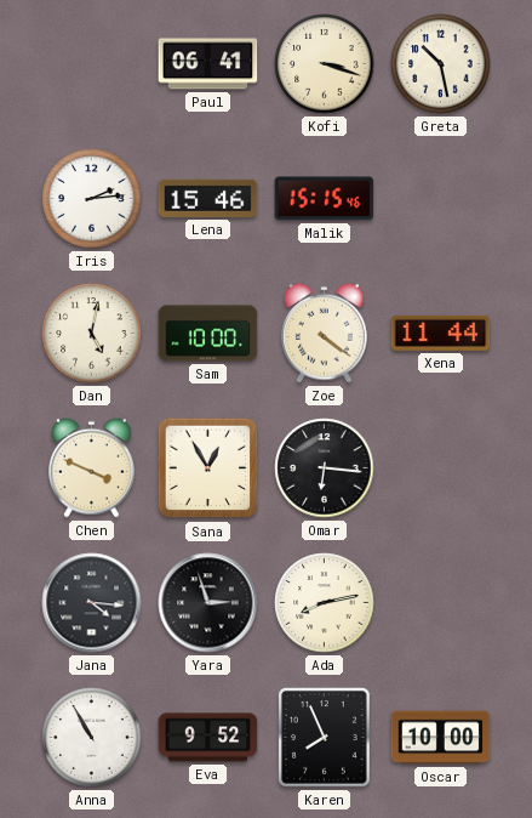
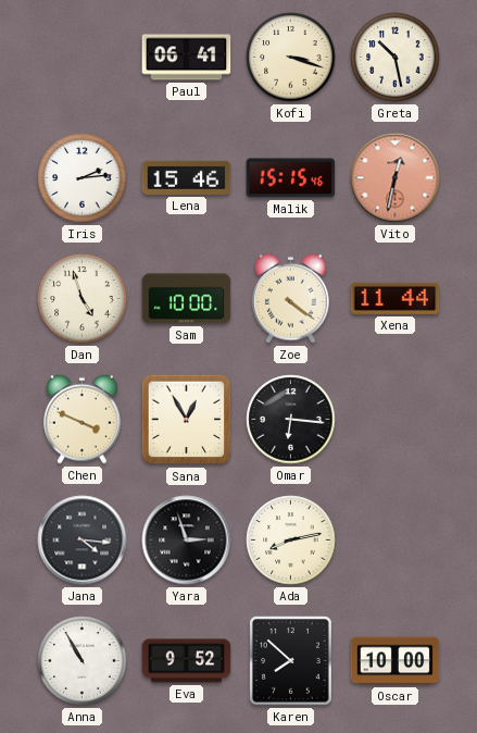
Vito: none -> 12:32 (396, 178)
Dan: 5:02 -> 4:57 (83, 299)
Karen: 7:56 -> 7:52 (291, 661)
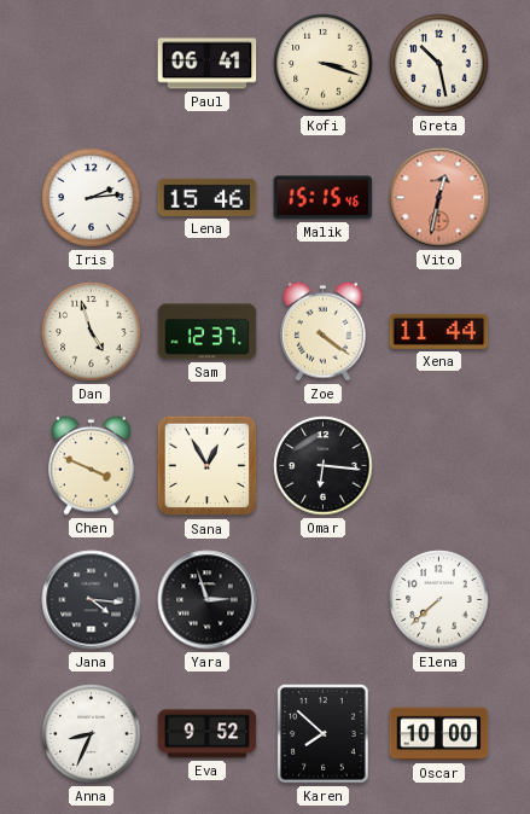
Sam: 10:00 -> 12:37 (208, 332)
Ada: 8:13 -> none (291, 541)
Elena: none -> 7:38 (439, 600)
Anna: 10:55 -> 8:34 (92, 734)
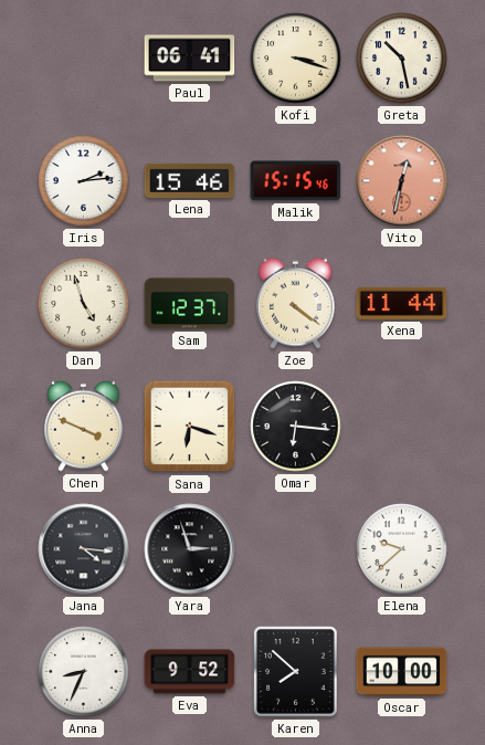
Sana: 12:55 -> 6:18 (190, 427)
Elena: 7:38 -> 9:38 (402, 549)
